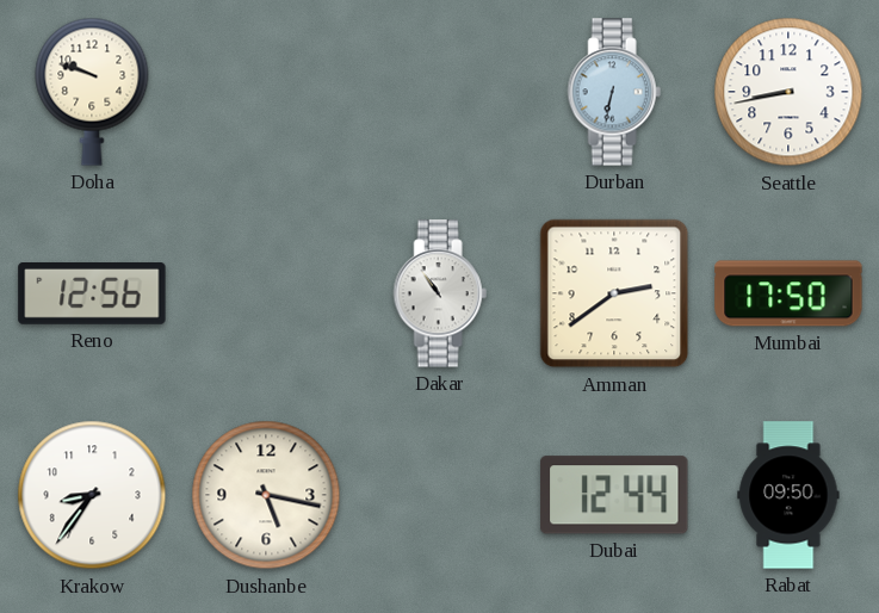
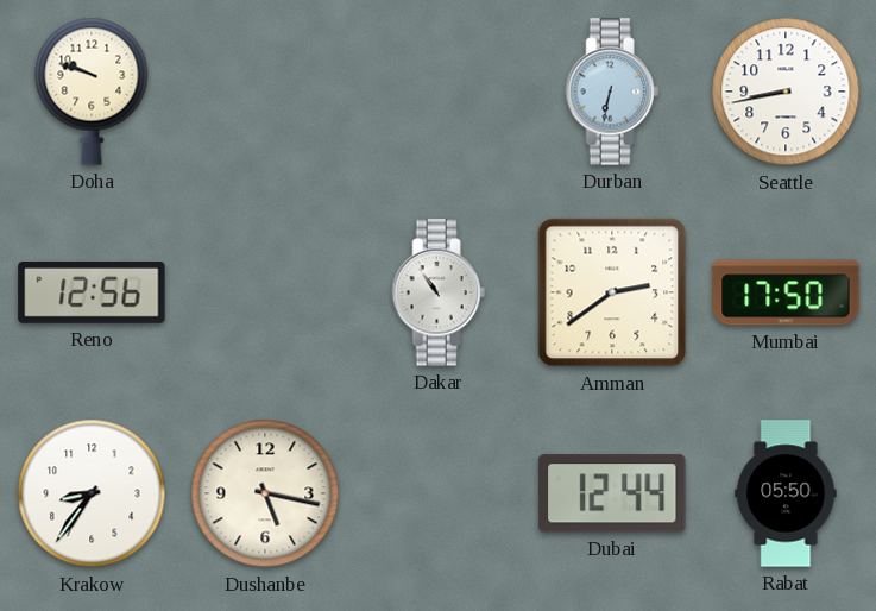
Rabat: 09:50 -> 05:50 (786, 493)
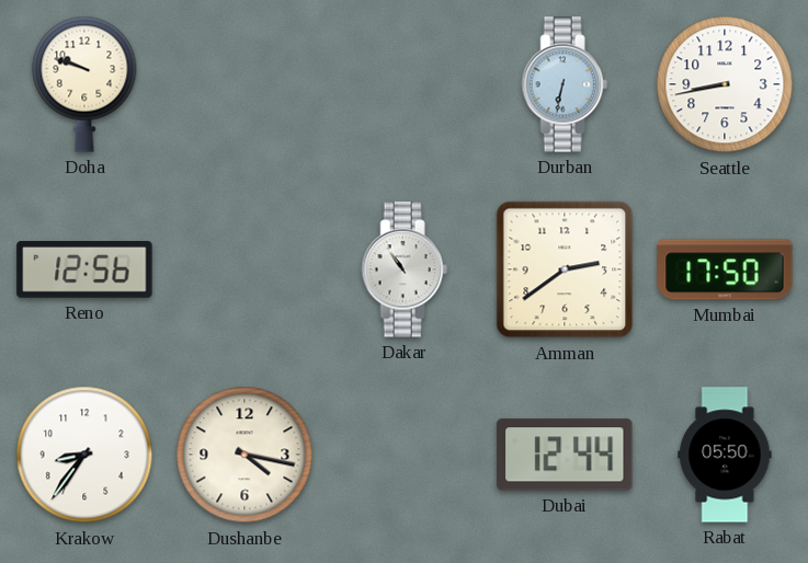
Dushanbe: 5:17 -> 4:17 (244, 455)
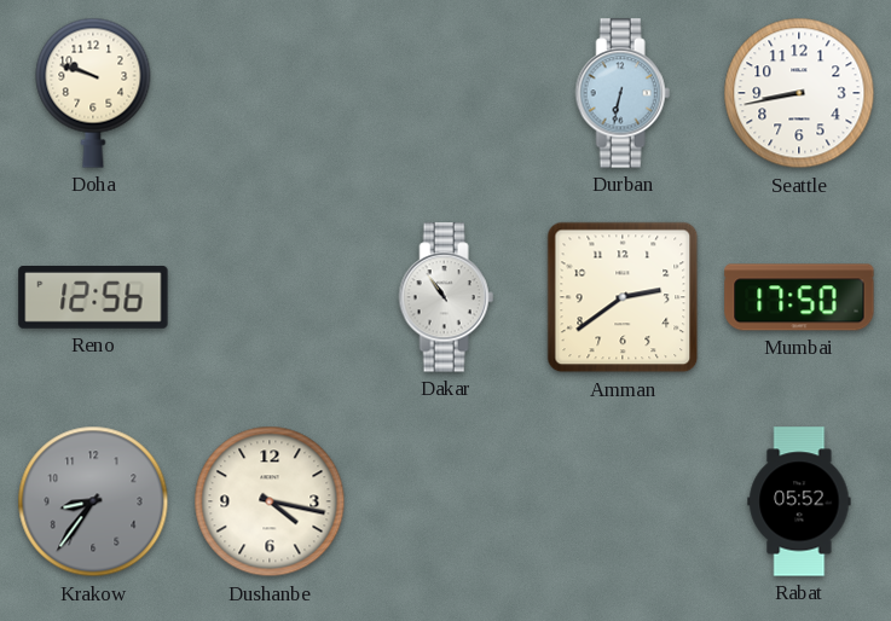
Krakow dial: white -> grey (93, 501)
Dubai: 12:44 -> none (565, 455)
Rabat: 05:50 -> 05:52 (799, 501)
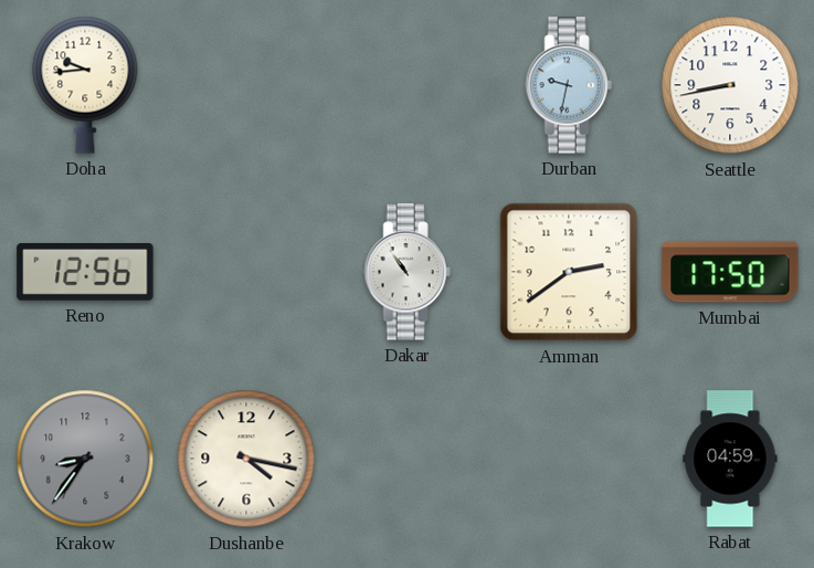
Doha: 9:48 -> 9:44 (85, 85)
Durban: 6:32 -> 9:32 (569, 85)
Rabat: 05:52 -> 04:59 (730, 459)
